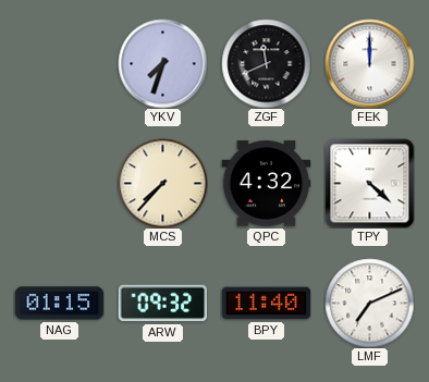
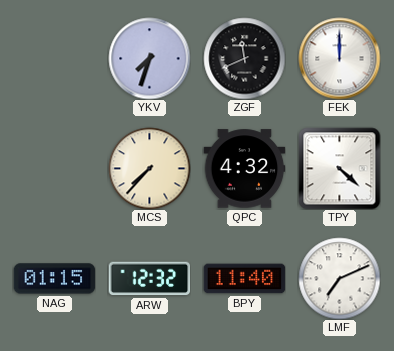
ARW: 09:32 -> 12:32 (149, 279)
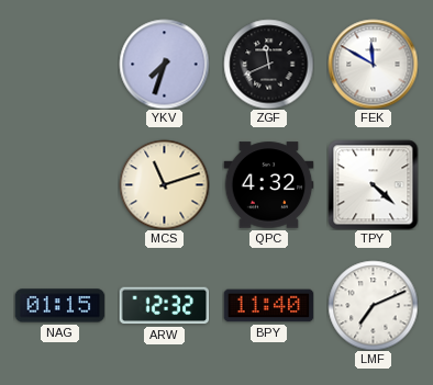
FEK: 12:00 -> 11:50 (373, 64)
MCS: 7:37 -> 11:12 (164, 184)
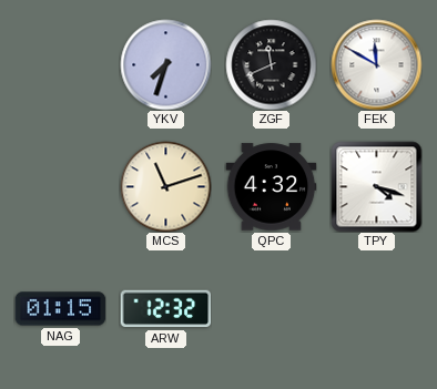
TPY: 4:22 -> 4:18 (376, 186)
BPY: 11:40 -> none (268, 306)
LMF: 7:11 -> none (373, 305)
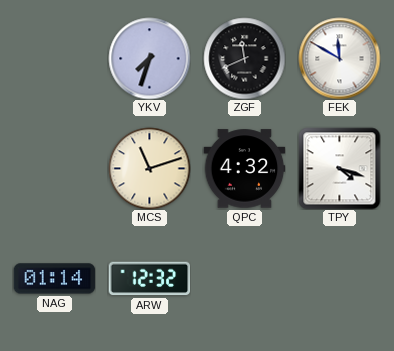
NAG: 01:15 -> 01:14 (54, 279)
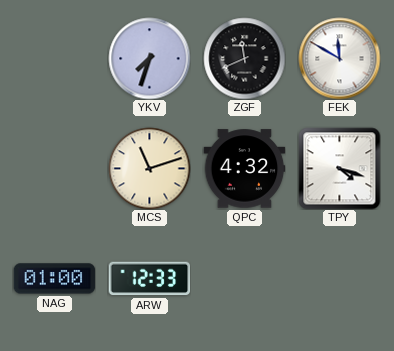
NAG: 01:14 -> 01:00 (54, 279)
ARW: 12:32 -> 12:33 (149, 279)
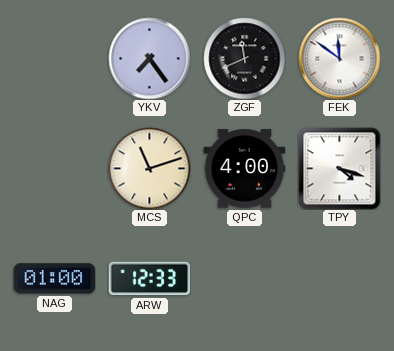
YKV: 7:33 -> 7:24 (149, 58)
FEK: 11:50 -> 11:51 (339, 58)
QPC: 4:32 -> 4:00 (244, 169)
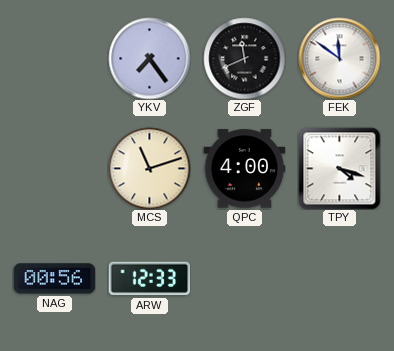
NAG: 01:00 -> 00:56 (54, 279)
